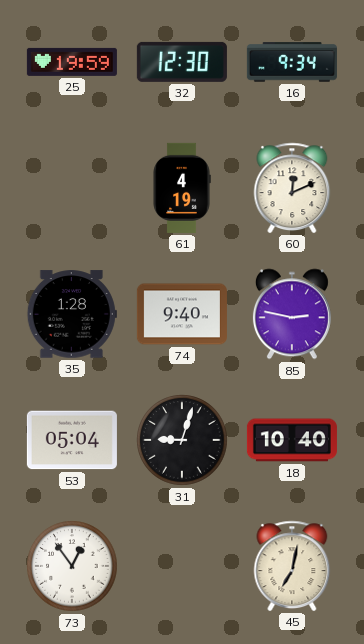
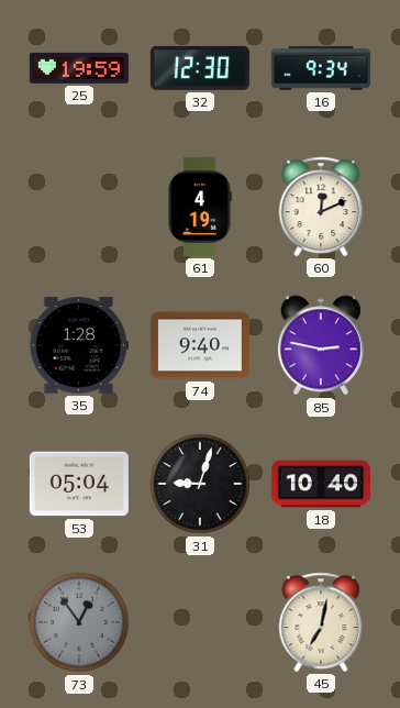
73 dial: white -> grey (79, 622)
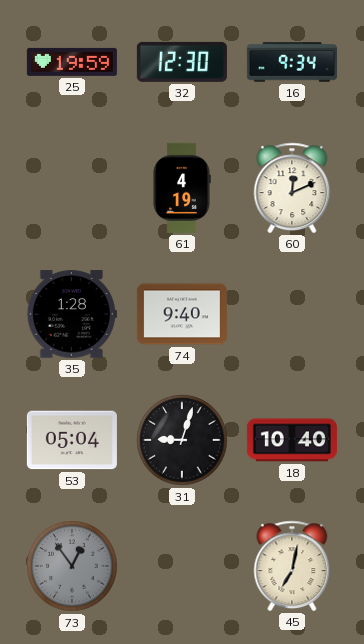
85: 2:47 -> none (321, 345)
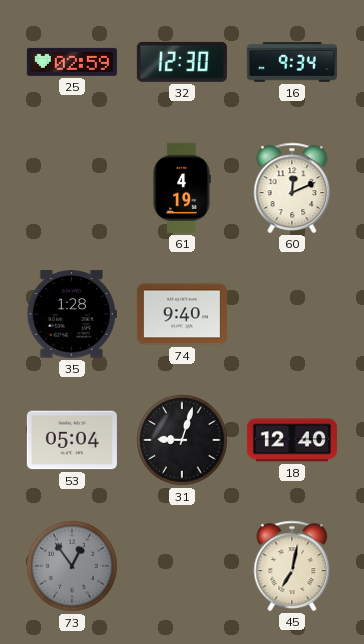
25: 19:59 -> 02:59 (72, 62)
18: 10:40 -> 12:40 (292, 440)
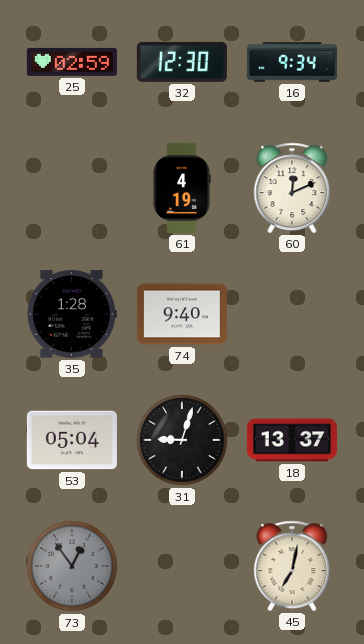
18: 12:40 -> 13:37 (292, 440)
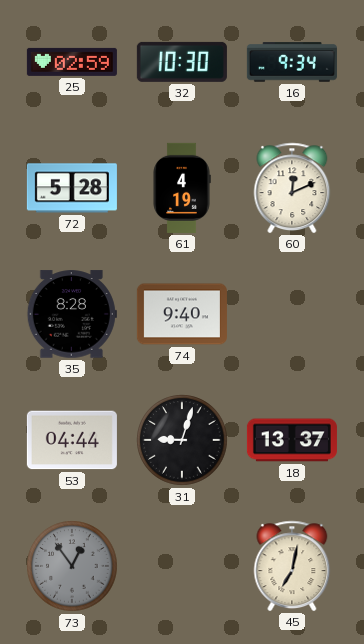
32: 12:30 -> 10:30 (182, 62)
72: none -> 5:28 (72, 188)
35: 1:28 -> 8:28 (72, 314)
53: 05:04 -> 04:44 (72, 440)
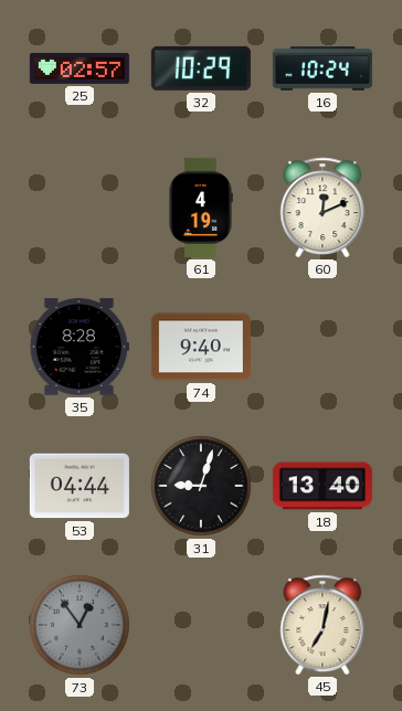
25: 02:59 -> 02:57 (80, 68)
32: 10:30 -> 10:29 (201, 68)
16: 9:34 -> 10:24 (322, 68)
72: 5:28 -> none (72, 188)
18: 13:37 -> 13:40 (322, 486)
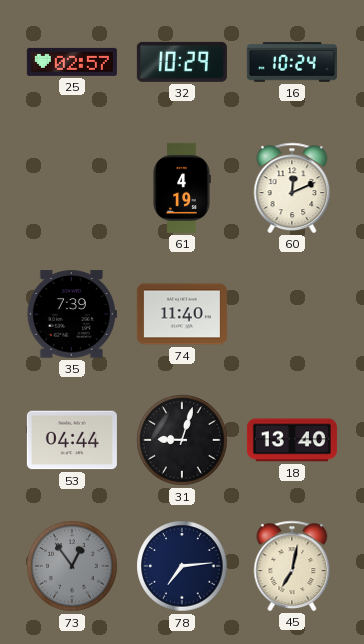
35: 8:28 -> 7:39 (72, 314)
74: 9:40 -> 11:40 (182, 314)
78: none -> 7:14 (182, 566)
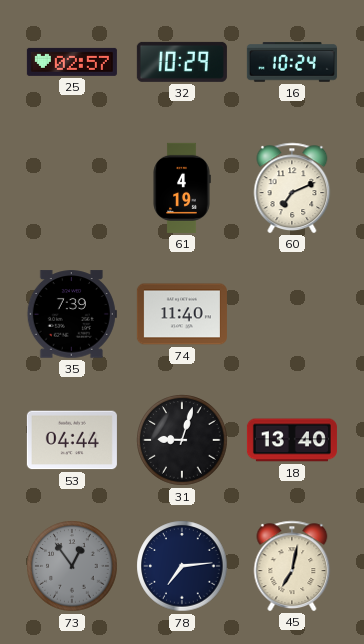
60: 12:11 -> 7:11 (292, 188)
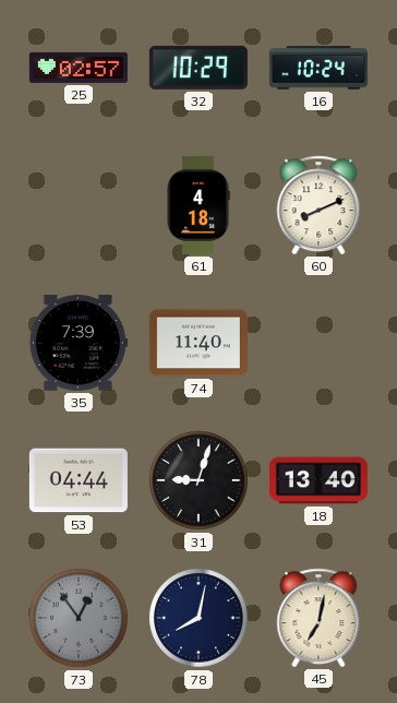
61: 4:19 -> 4:18 (198, 205)
60: 7:11 -> 8:11 (318, 205)
78: 7:14 -> 8:02 (198, 618)
